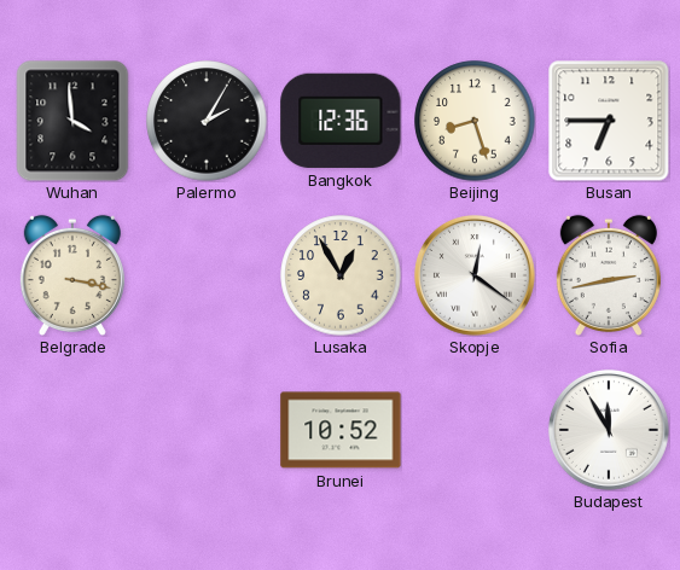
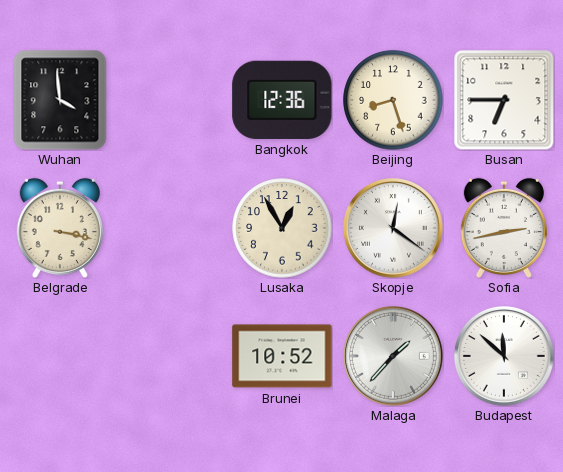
Palermo: 2:05 -> none (207, 121)
Malaga: none -> 1:37 (393, 356)
Budapest: 11:55 -> 11:52 (504, 356)
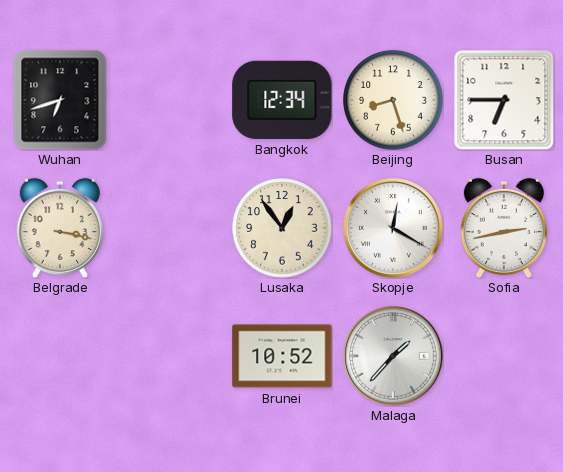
Wuhan: 3:59 -> 6:42 (60, 100)
Bangkok: 12:36 -> 12:34 (282, 100)
Lusaka: 12:55 -> 12:54 (282, 228)
Skopje: 12:21 -> 12:20 (393, 228)
Budapest: 11:52 -> none (504, 356)
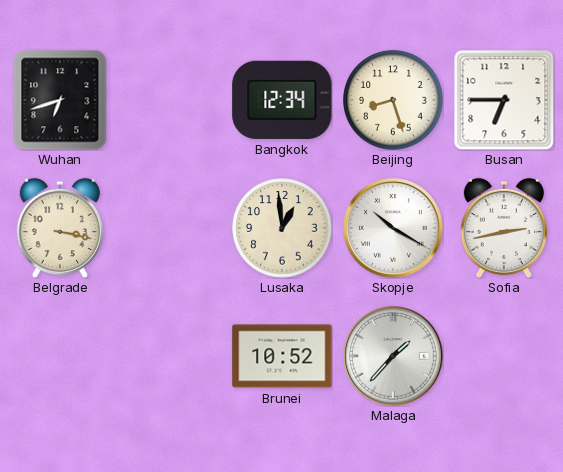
Lusaka: 12:54 -> 12:59 (282, 228)
Skopje: 12:20 -> 10:20 (393, 228)
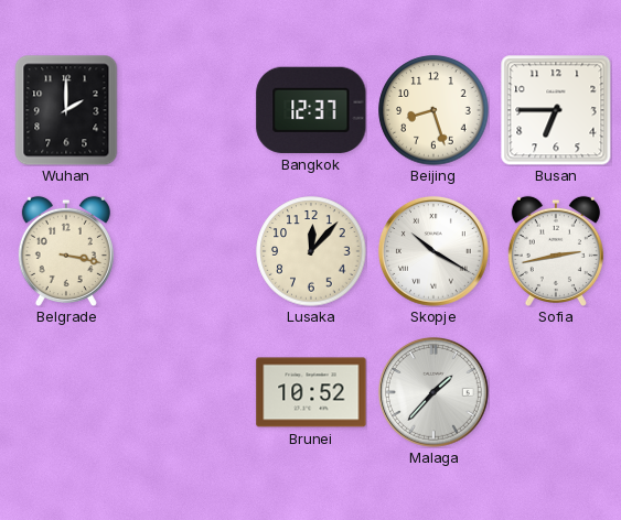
Wuhan: 6:42 -> 2:00 (66, 110)
Bangkok: 12:34 -> 12:37 (311, 110)
Lusaka: 12:59 -> 12:07 (311, 251)
